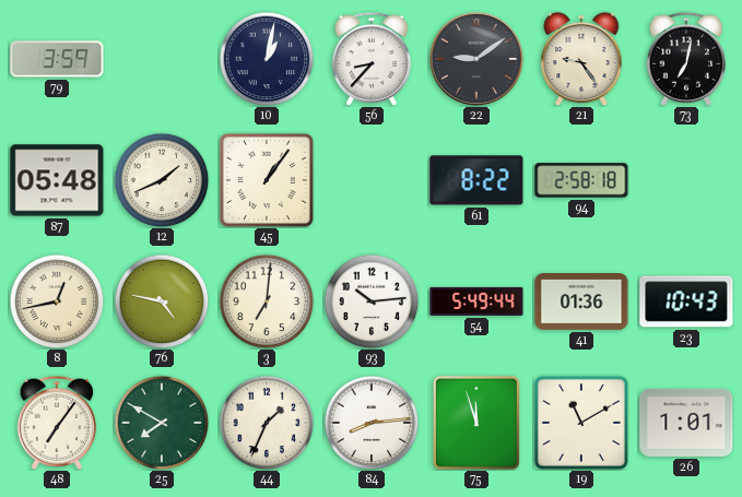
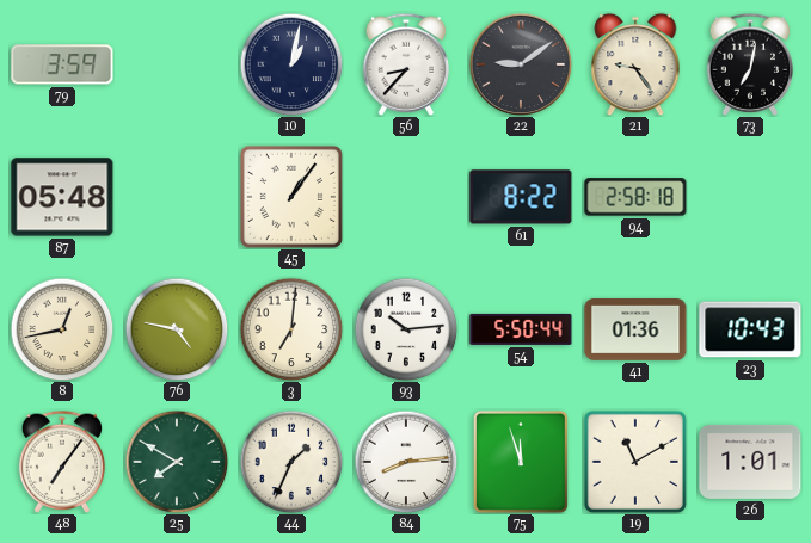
12: 1:41 -> none (162, 180)
54: 5:49 -> 5:50 (521, 329)
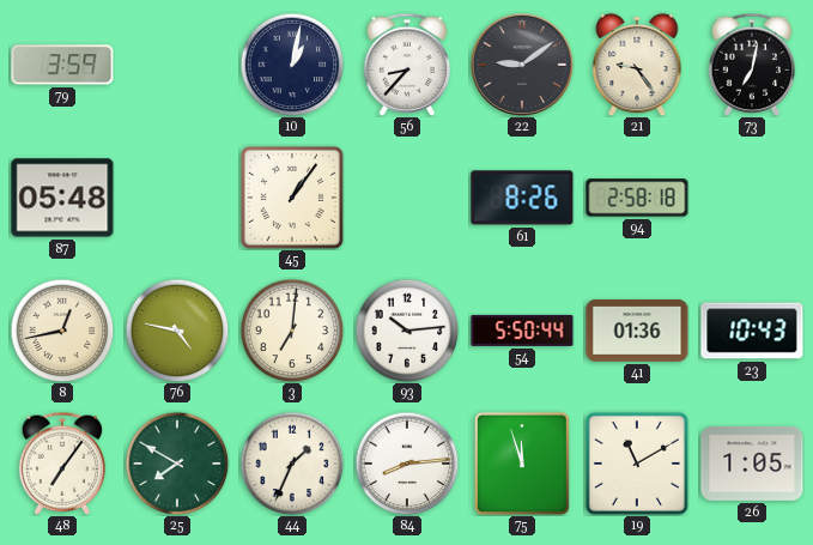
61: 8:22 -> 8:26 (522, 198)
26: 1:01 -> 1:05 (752, 464)
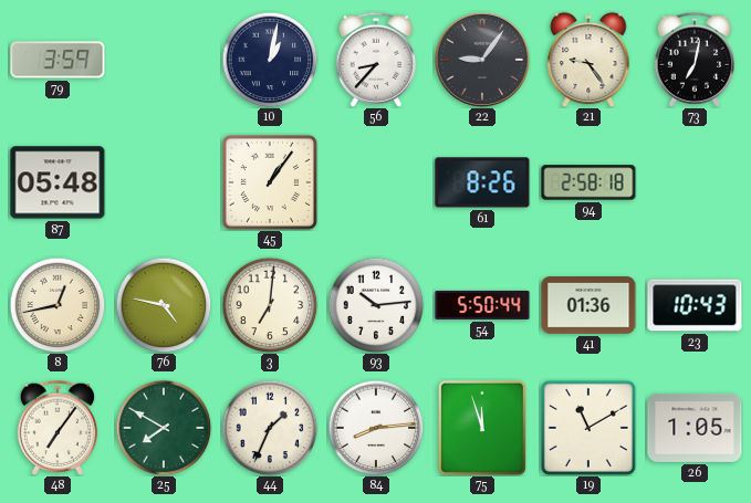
22: 9:09 -> 9:06 (482, 60)
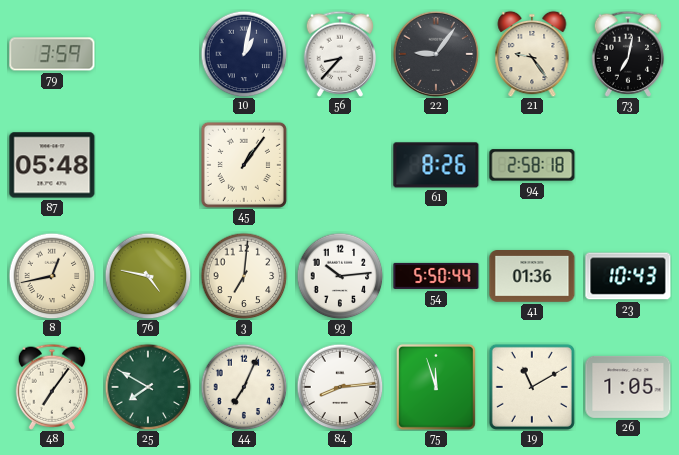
44: 1:34 -> 7:04 (244, 387)
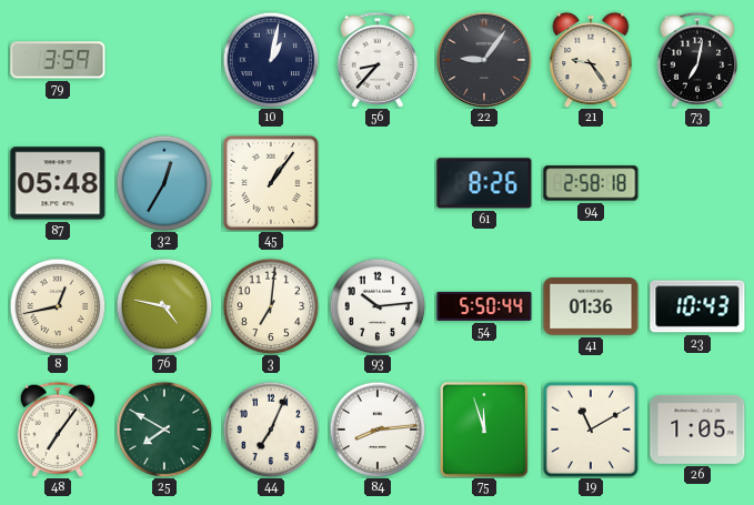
32: none -> 12:35 (164, 183)
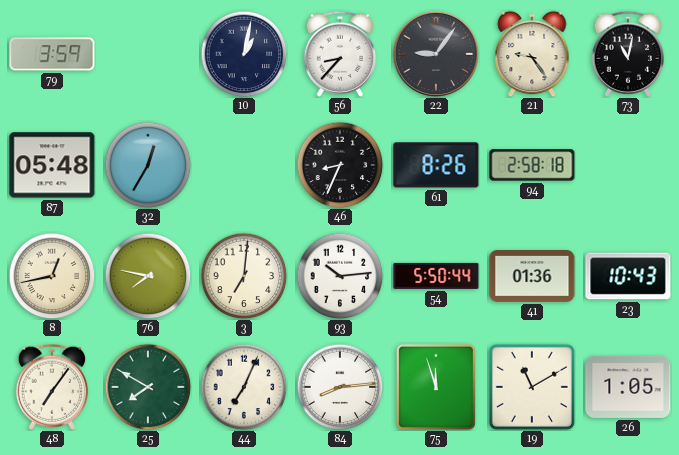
73: 7:02 -> 11:02 (628, 54)
45: 1:06 -> none (271, 183)
46: none -> 8:34 (340, 165)
76: 4:47 -> 7:47 (148, 276)
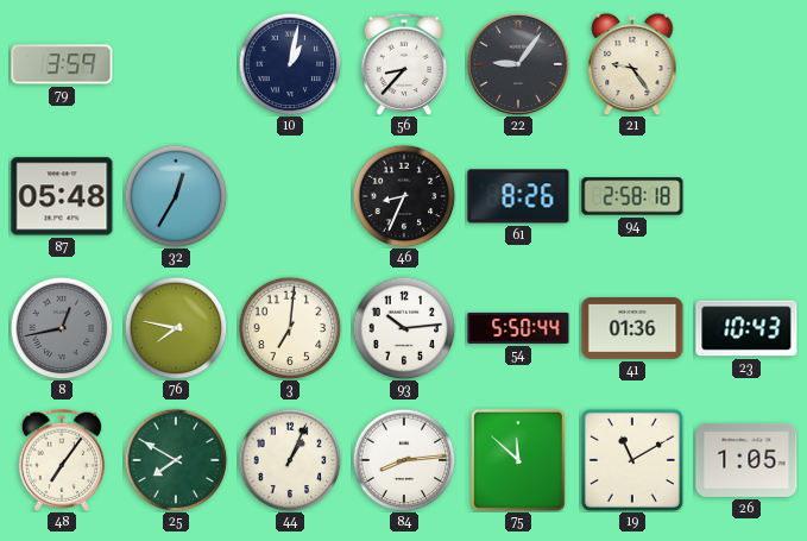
73: 11:02 -> none (628, 54)
8 dial: cream -> grey (62, 328)
44: 7:04 -> 1:04 (290, 460)
75: 11:57 -> 11:52 (518, 460)
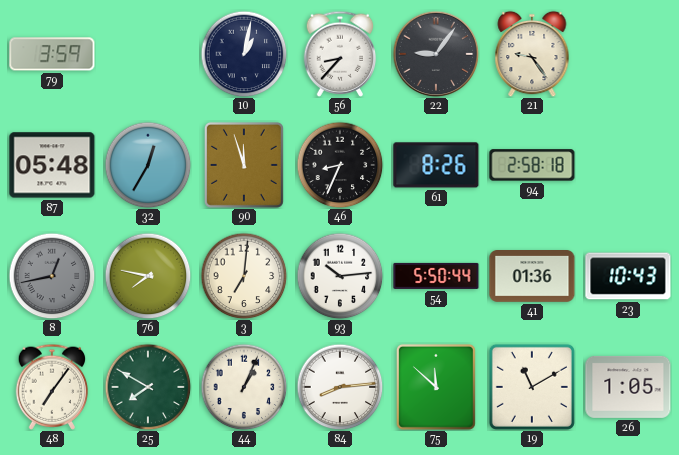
90: none -> 11:57 (244, 165)
